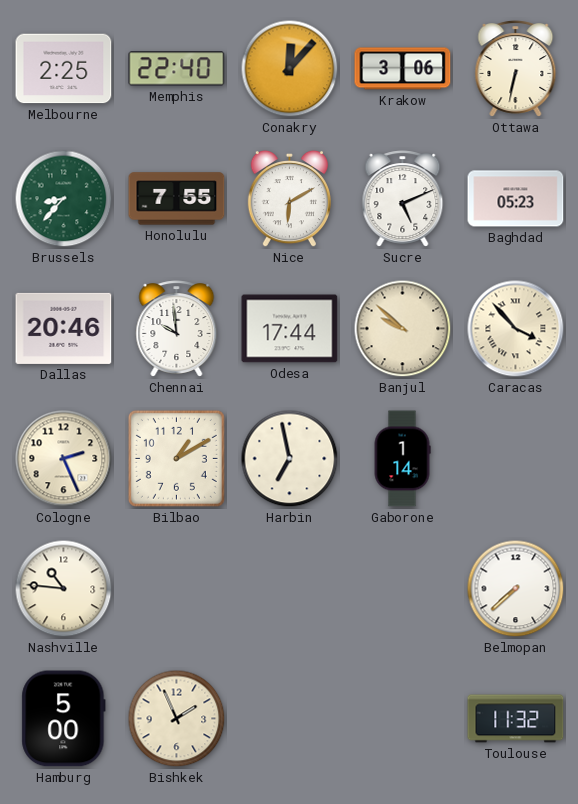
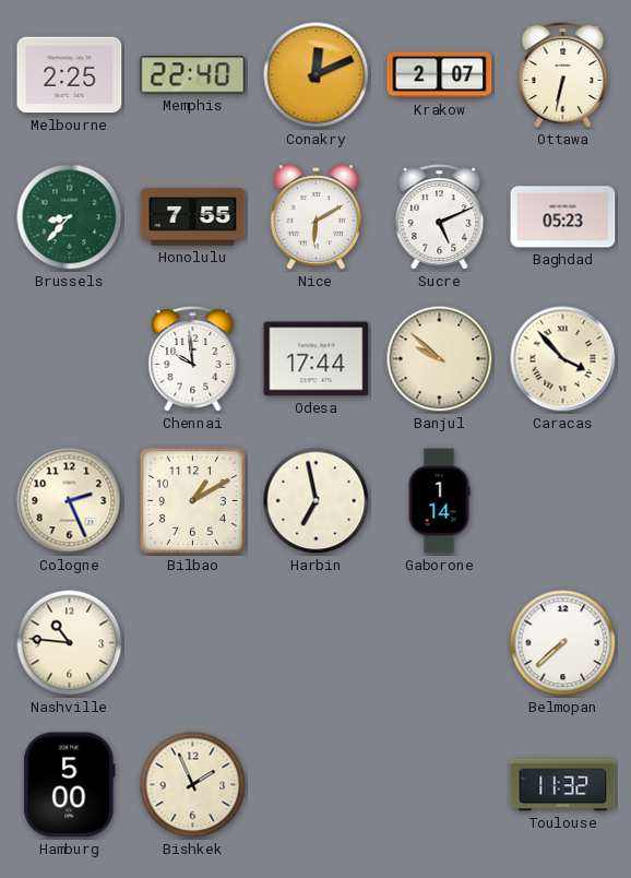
Conakry: 12:07 -> 12:11 (317, 75)
Krakow: 3:06 -> 2:07 (440, 75)
Dallas: 20:46 -> none (64, 328)
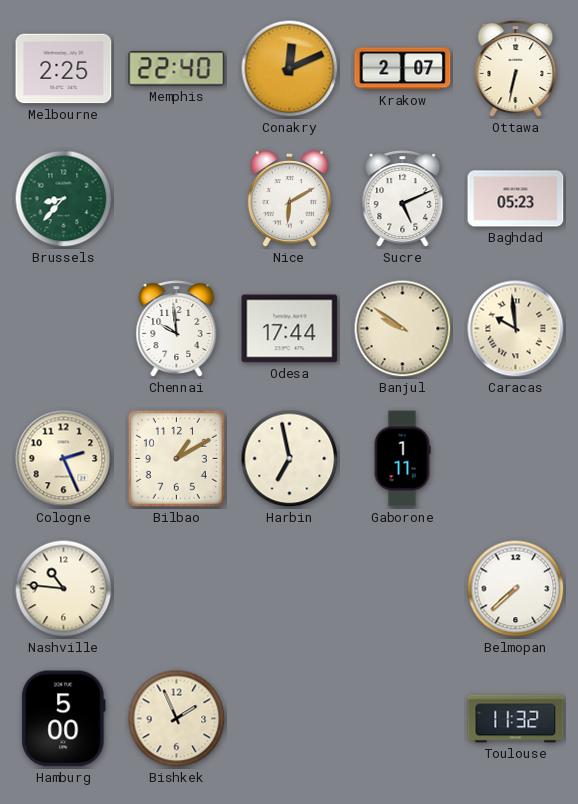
Honolulu: 7:55 -> none (193, 217)
Banjul: 9:52 -> 9:51 (403, 329)
Caracas: 3:53 -> 9:59 (516, 329)
Gaborone: 1:14 -> 1:11 (402, 459)
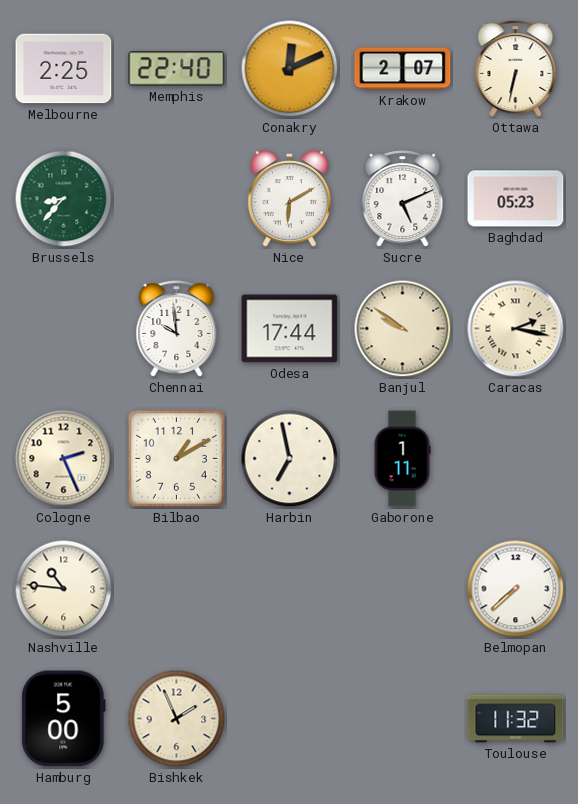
Caracas: 9:59 -> 2:17 (516, 329)
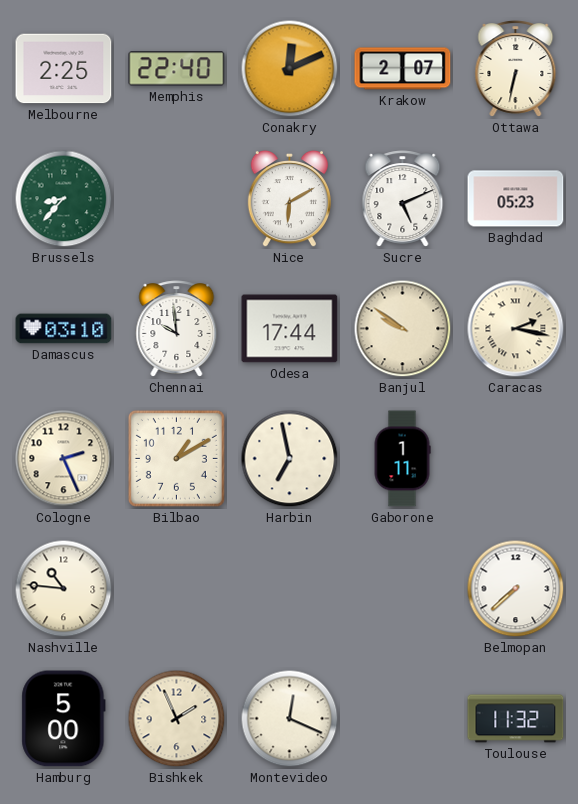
Damascus: none -> 03:10 (64, 329)
Montevideo: none -> 12:19 (290, 719)
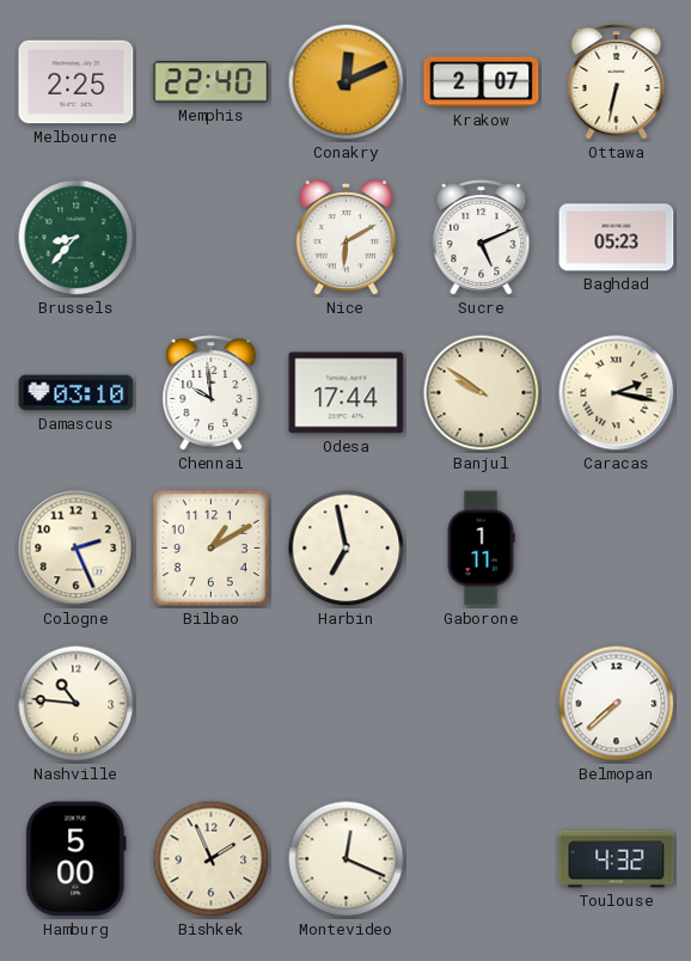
Toulouse: 11:32 -> 4:32 (617, 859)
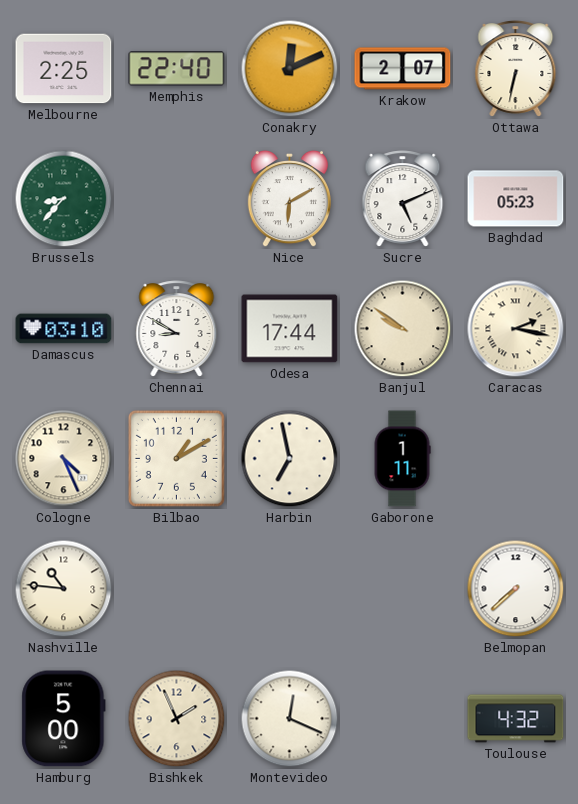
Chennai: 9:59 -> 8:50 (177, 329)
Cologne: 2:26 -> 4:26 (64, 459)
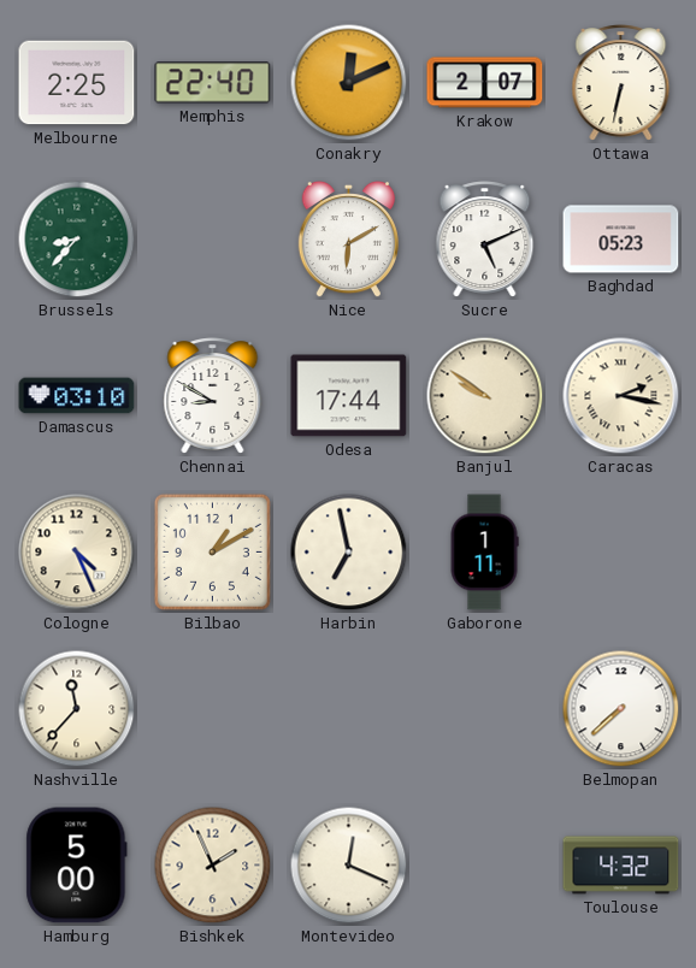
Nashville: 10:46 -> 11:37 (77, 709)
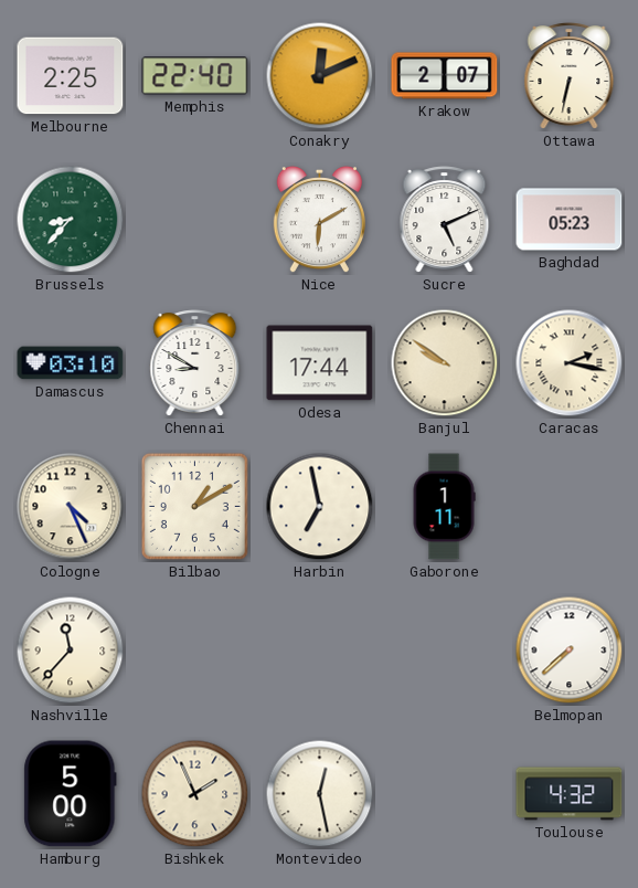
Montevideo: 12:19 -> 12:28 (320, 794)
